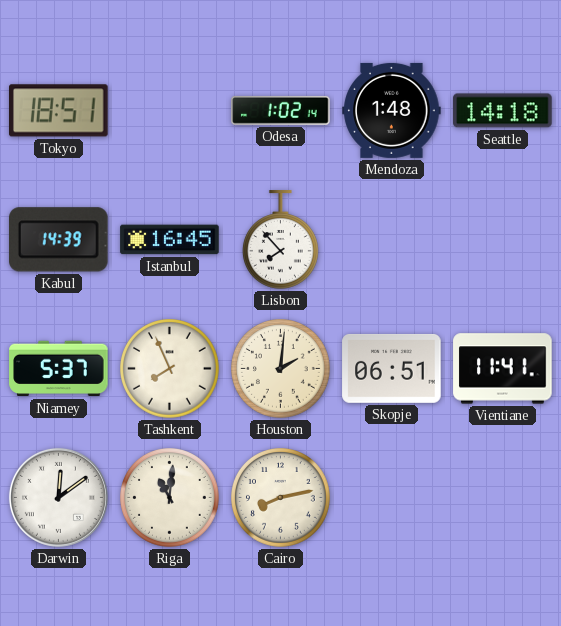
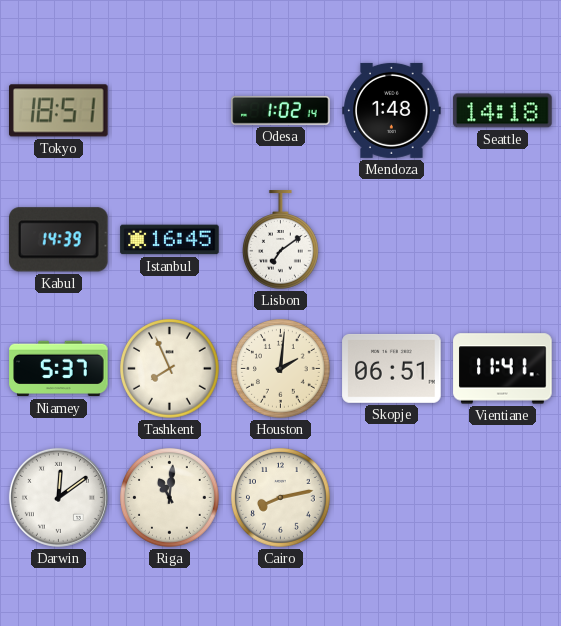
Lisbon: 7:53 -> 7:09 (280, 240)
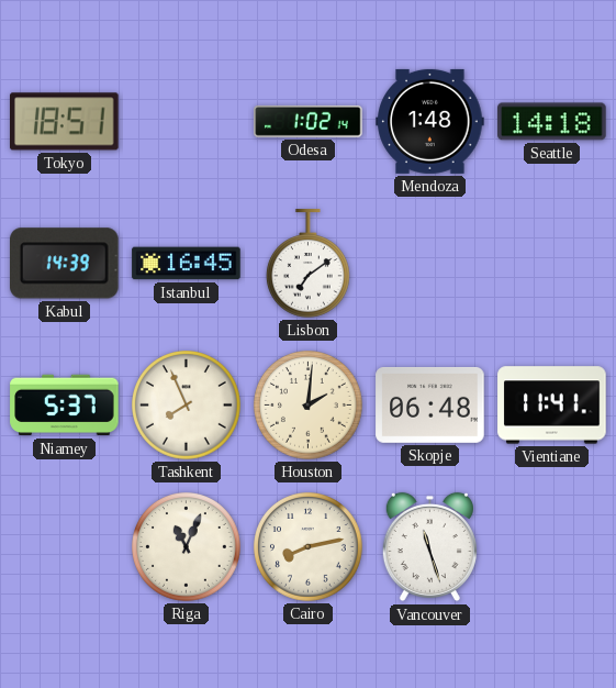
Skopje: 06:51 -> 06:48 (430, 404)
Darwin: 12:09 -> none (58, 497)
Riga: 11:01 -> 11:04 (187, 547)
Vancouver: none -> 11:27 (429, 547)
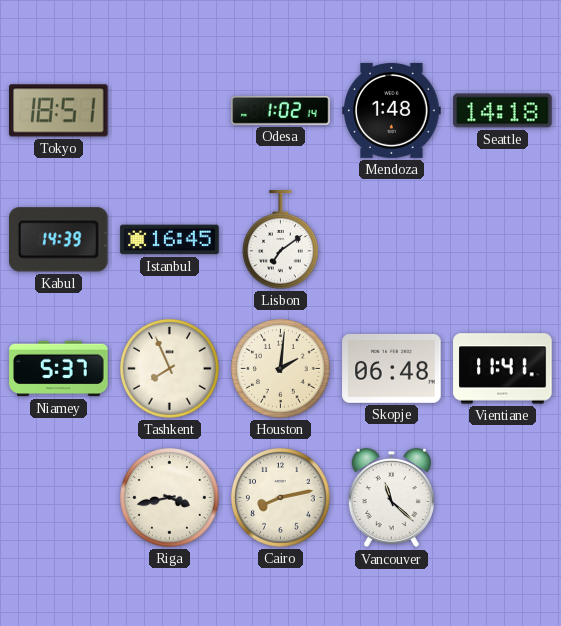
Riga: 11:04 -> 3:43 (170, 498)
Vancouver: 11:27 -> 11:22 (391, 498)
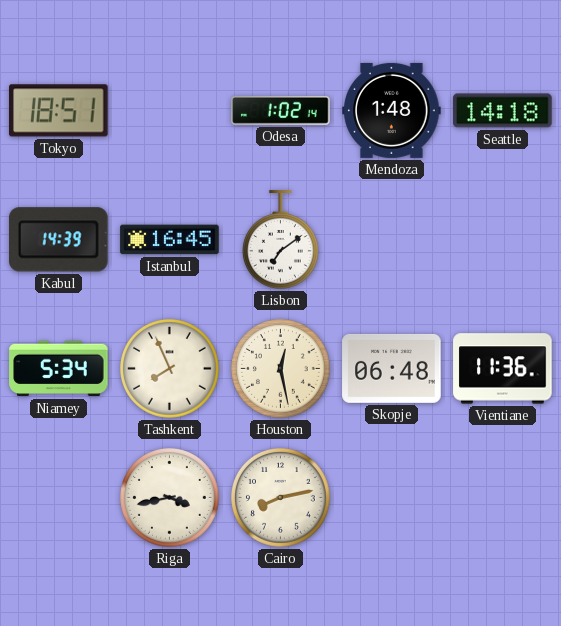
Niamey: 5:37 -> 5:34 (59, 369)
Houston: 2:01 -> 12:28 (281, 369)
Vientiane: 11:41 -> 11:36 (503, 369)
Vancouver: 11:22 -> none (391, 498)
